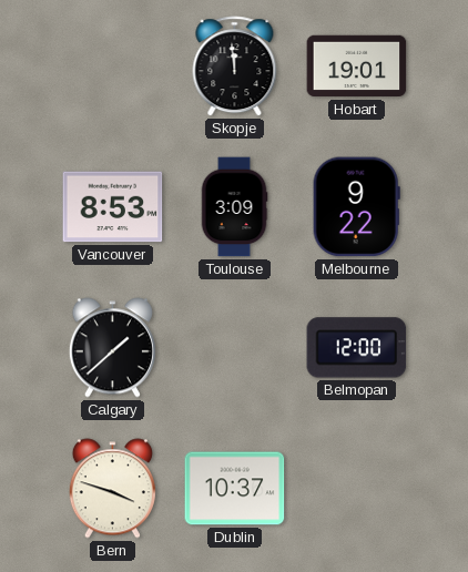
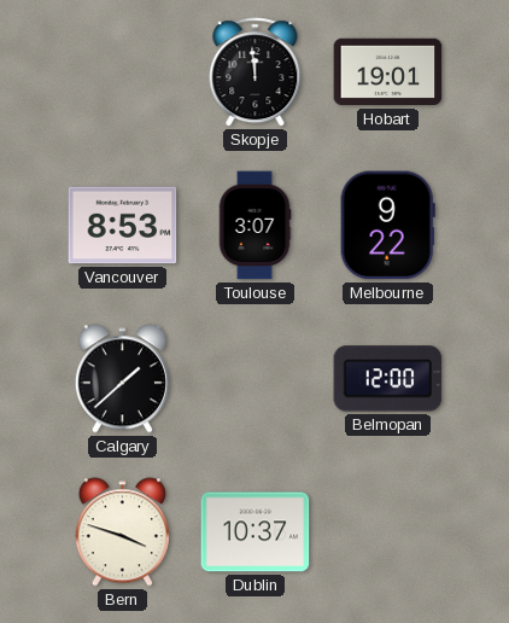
Toulouse: 3:09 -> 3:07 (255, 226)
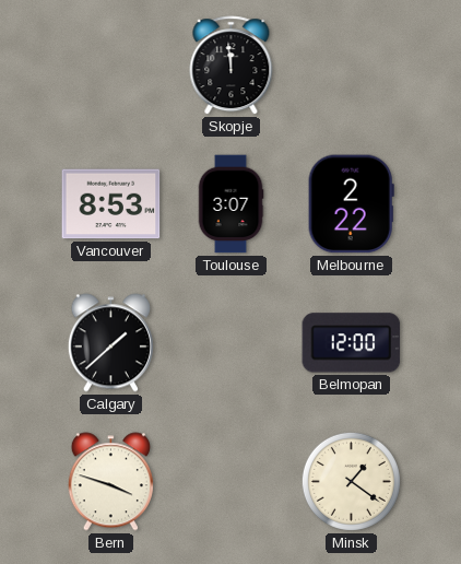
Hobart: 19:01 -> none (388, 72)
Melbourne: 9:22 -> 2:22 (351, 204)
Dublin: 10:37 -> none (256, 532)
Minsk: none -> 1:21 (351, 481)
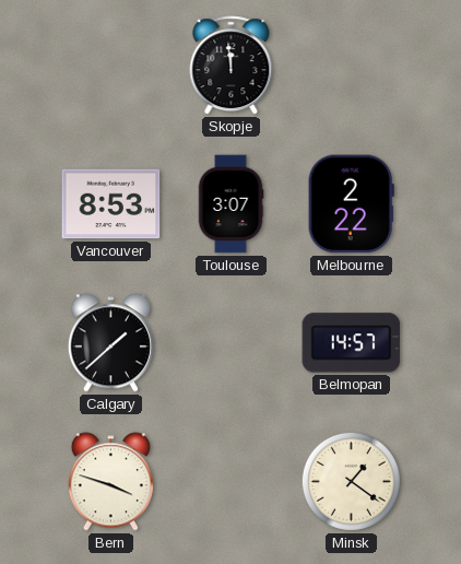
Belmopan: 12:00 -> 14:57 (352, 343)
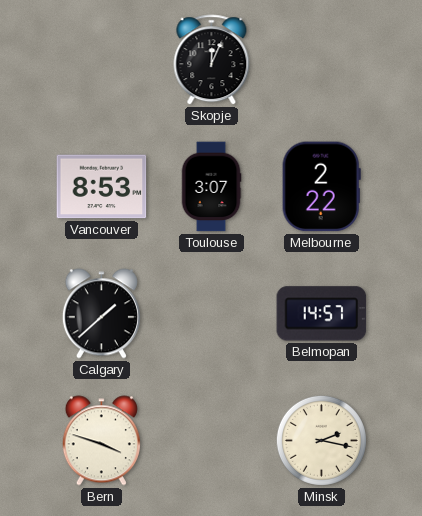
Skopje: 11:59 -> 12:04 (212, 60)
Minsk: 1:21 -> 2:17 (321, 440)
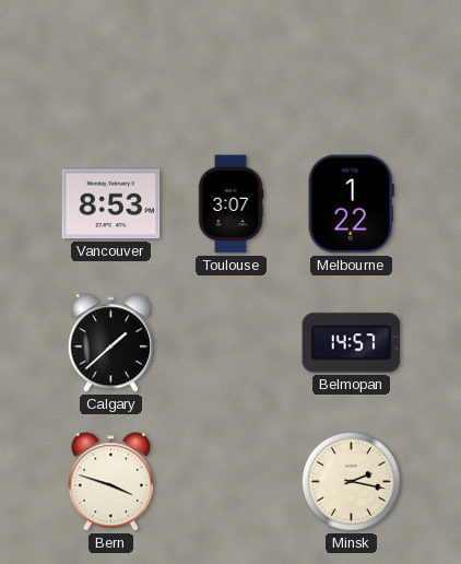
Skopje: 12:04 -> none (212, 60)
Melbourne: 2:22 -> 1:22 (351, 204)
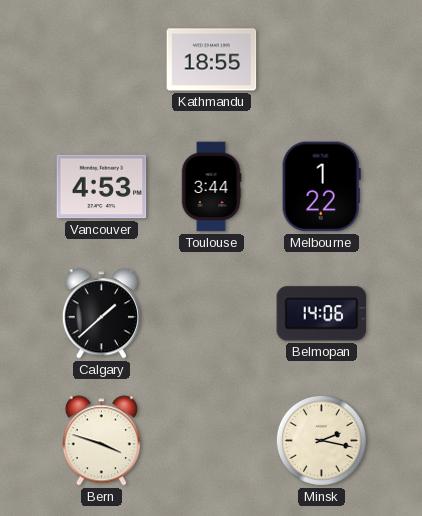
Kathmandu: none -> 18:55 (212, 60)
Vancouver: 8:53 -> 4:53 (102, 187)
Toulouse: 3:07 -> 3:44 (211, 187)
Belmopan: 14:57 -> 14:06 (322, 314)
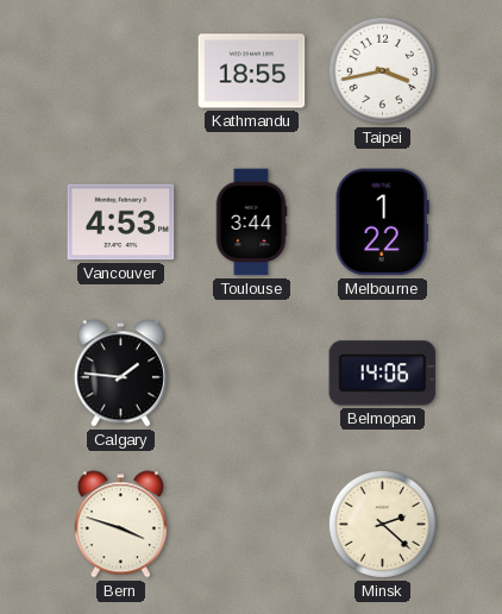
Taipei: none -> 3:43 (382, 70)
Calgary: 1:38 -> 1:46 (120, 374)
Minsk: 2:17 -> 2:22 (382, 524)
